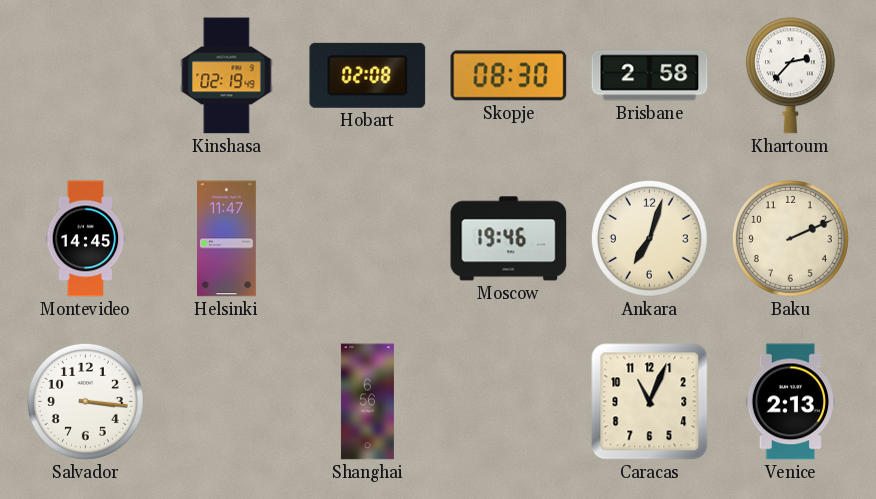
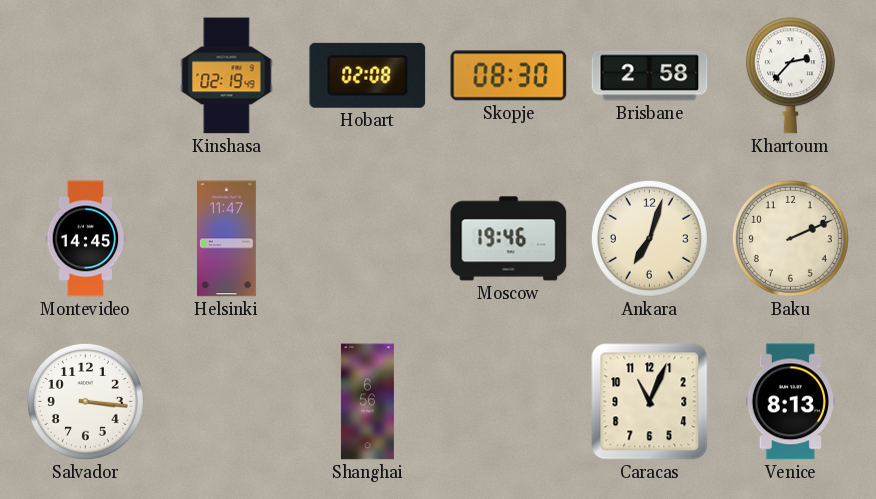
Venice: 2:13 -> 8:13 (791, 402)
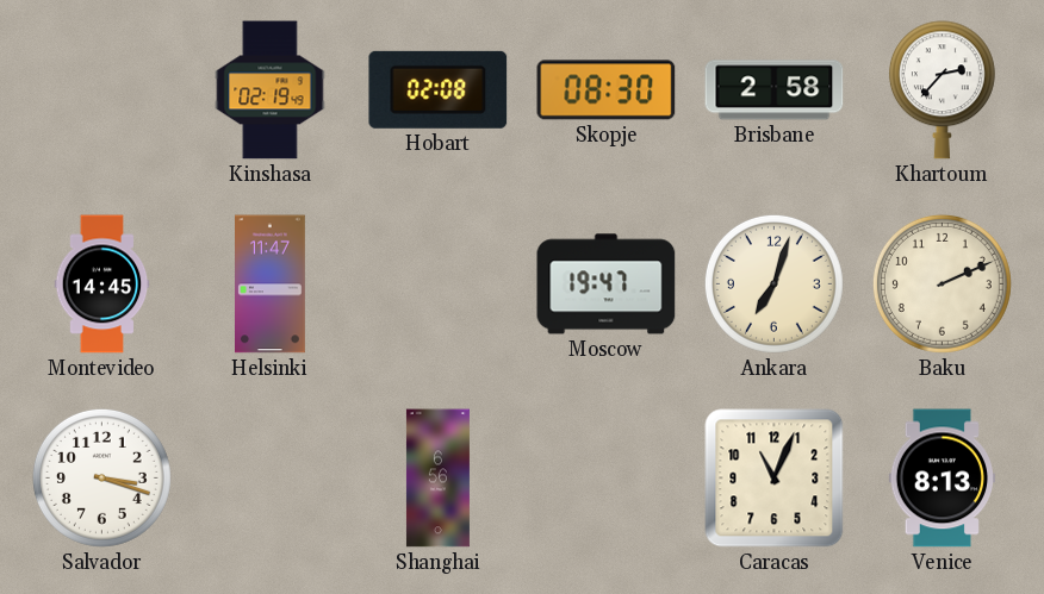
Moscow: 19:46 -> 19:47 (607, 285)
Salvador: 3:16 -> 3:18 (101, 477)
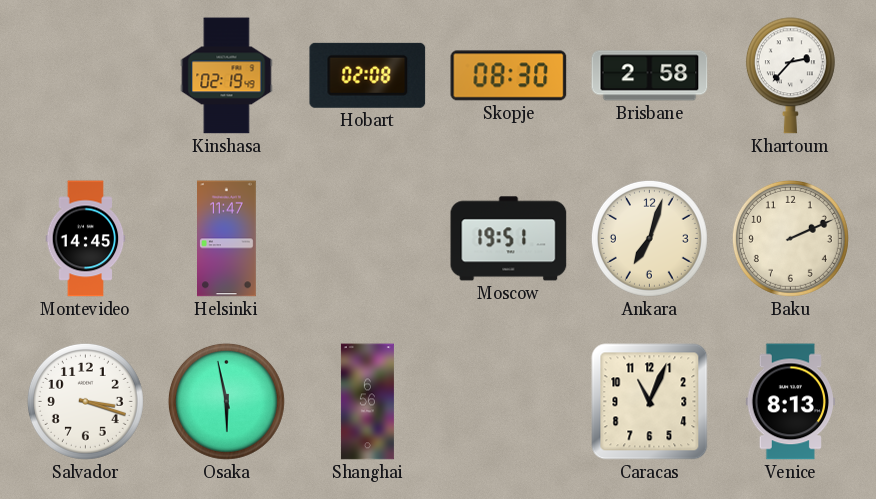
Moscow: 19:47 -> 19:51 (509, 239)
Osaka: none -> 5:58 (226, 401)
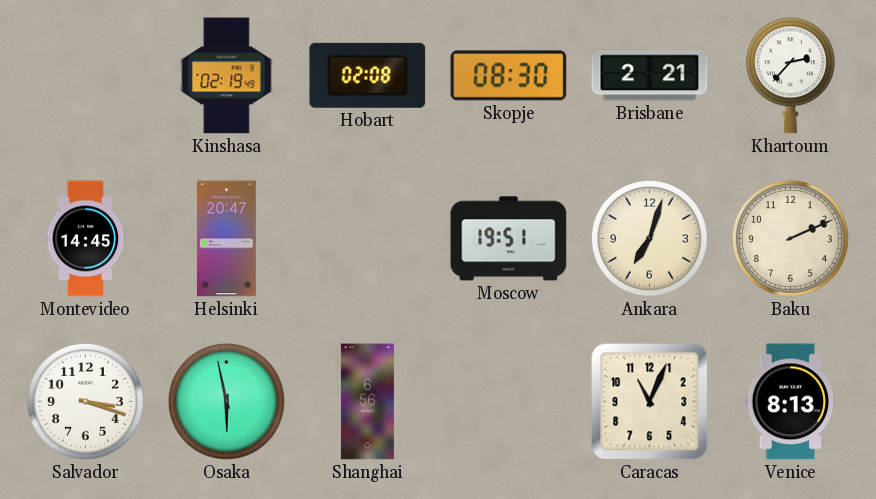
Brisbane: 2:58 -> 2:21 (650, 76)
Helsinki: 11:47 -> 20:47 (227, 239)
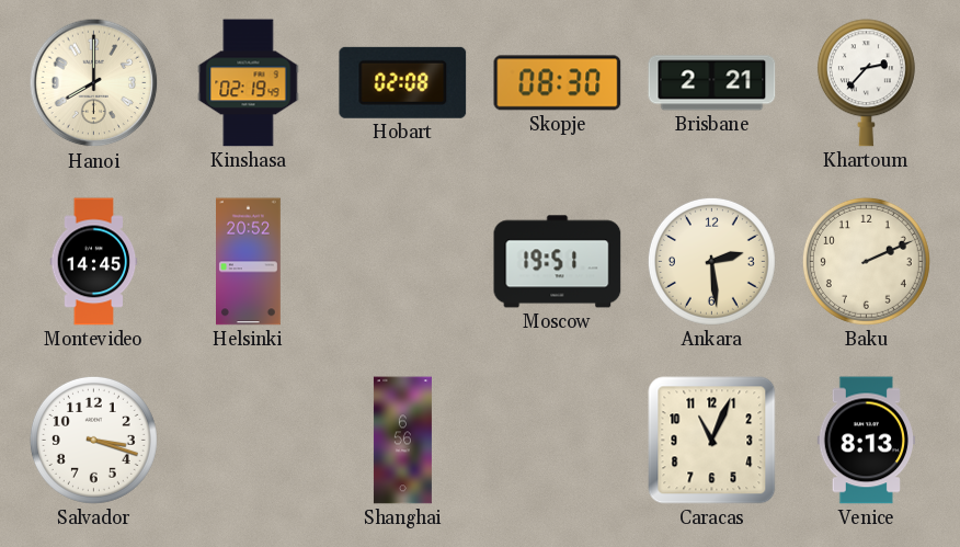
Hanoi: none -> 8:00 (94, 83)
Helsinki: 20:47 -> 20:52 (249, 262)
Ankara: 7:03 -> 2:29 (711, 261)
Osaka: 5:58 -> none (226, 401)
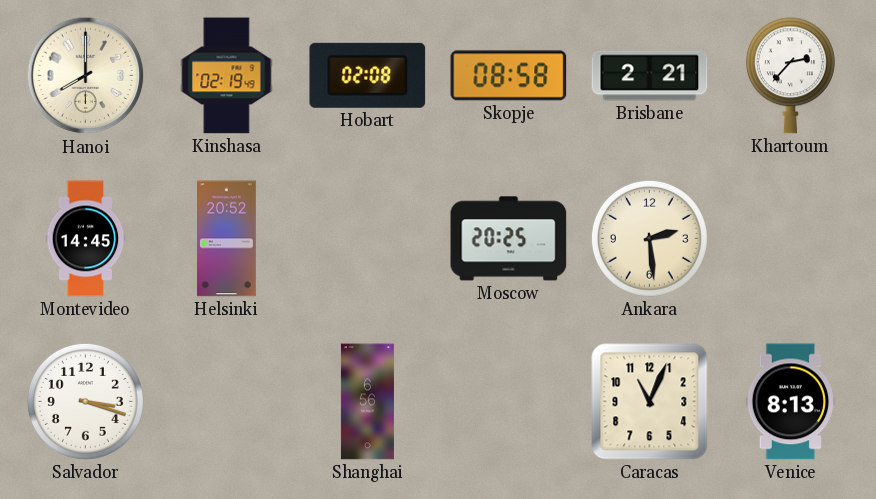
Skopje: 08:30 -> 08:58 (509, 76)
Moscow: 19:51 -> 20:25 (509, 239)
Baku: 2:11 -> none (866, 261)
